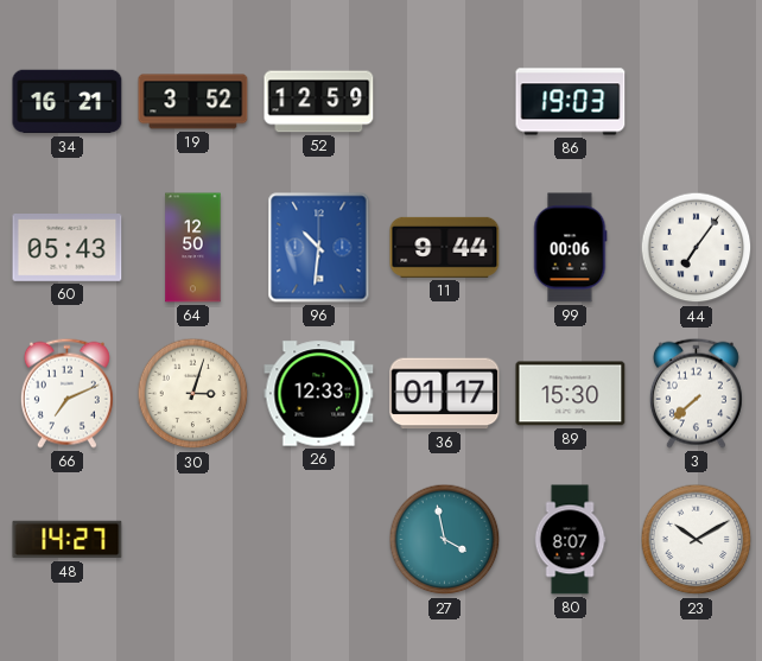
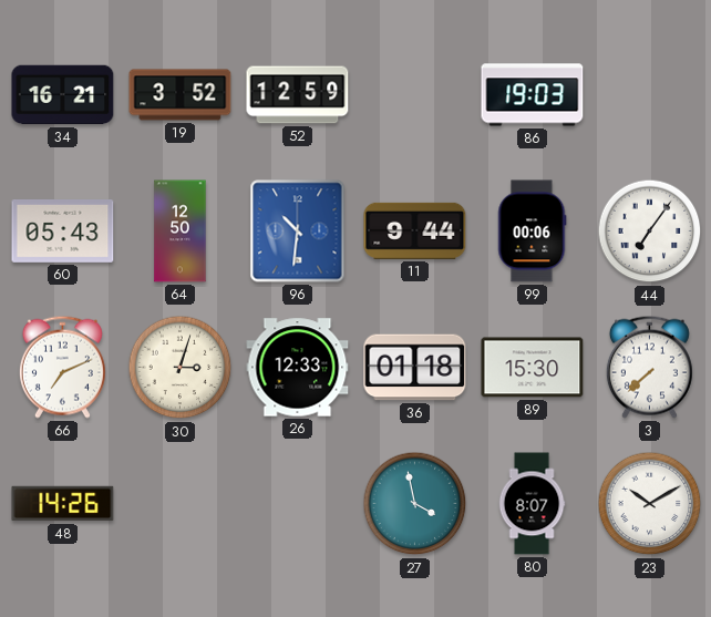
36: 01:17 -> 01:18 (415, 368)
48: 14:27 -> 14:26 (63, 504)
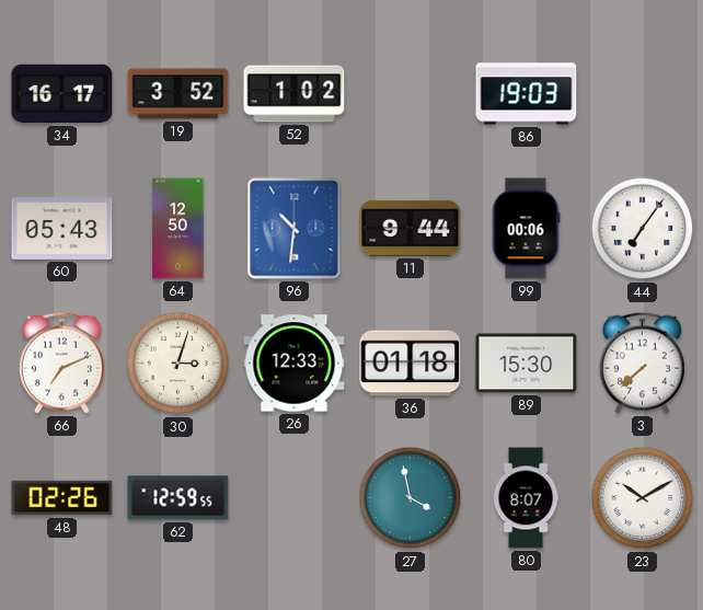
34: 16:21 -> 16:17 (62, 94)
52: 12:59 -> 1:02 (295, 94)
48: 14:26 -> 02:26 (62, 498)
62: none -> 12:59 (178, 498)
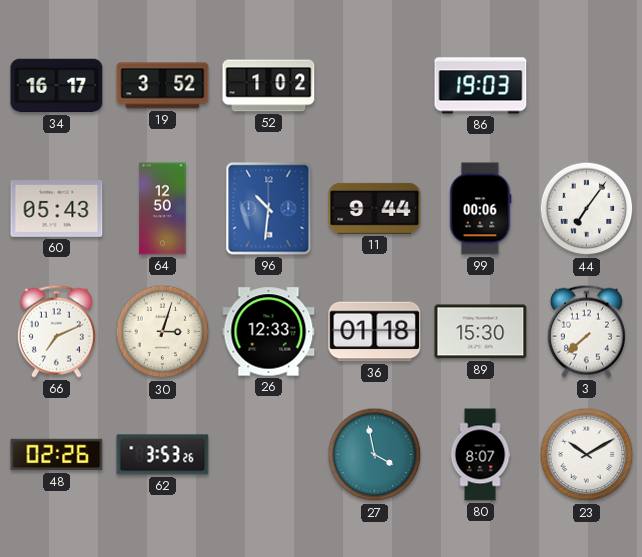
62: 12:59 -> 3:53 (163, 455)
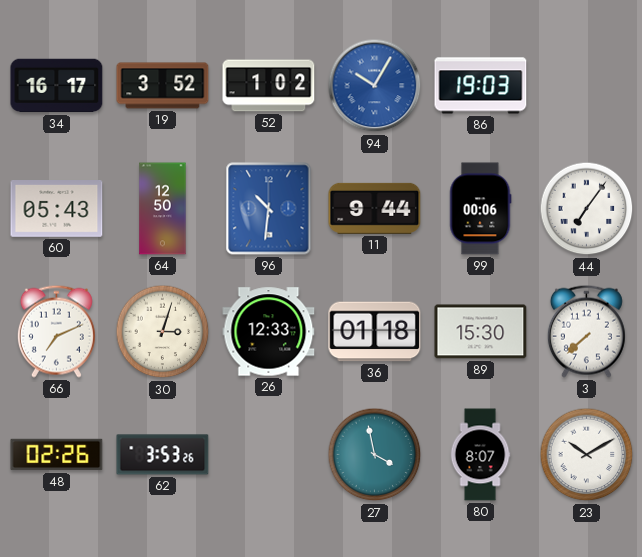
94: none -> 10:05 (375, 86)
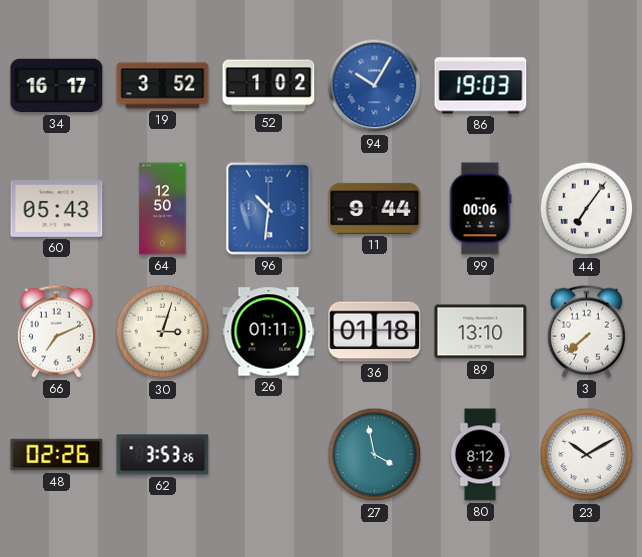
26: 12:33 -> 01:11 (269, 332)
89: 15:30 -> 13:10 (481, 332)
80: 8:07 -> 8:12 (480, 455)
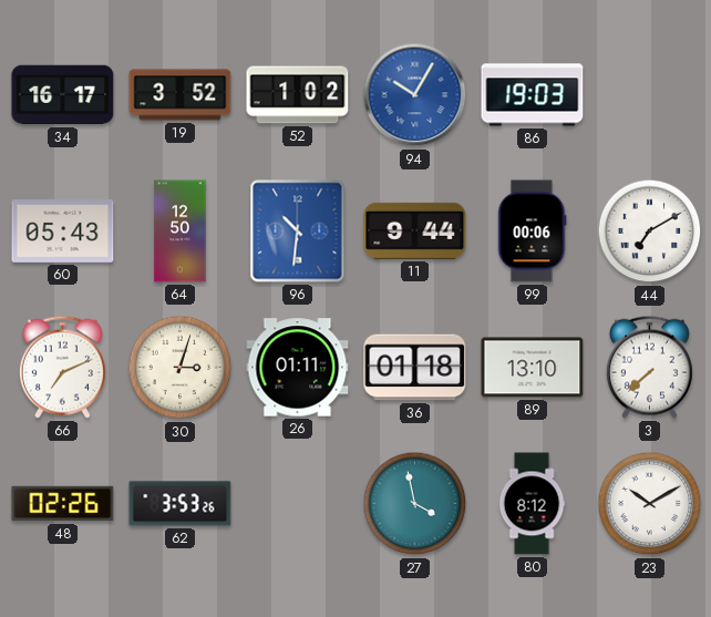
44: 7:06 -> 7:10 (650, 232)
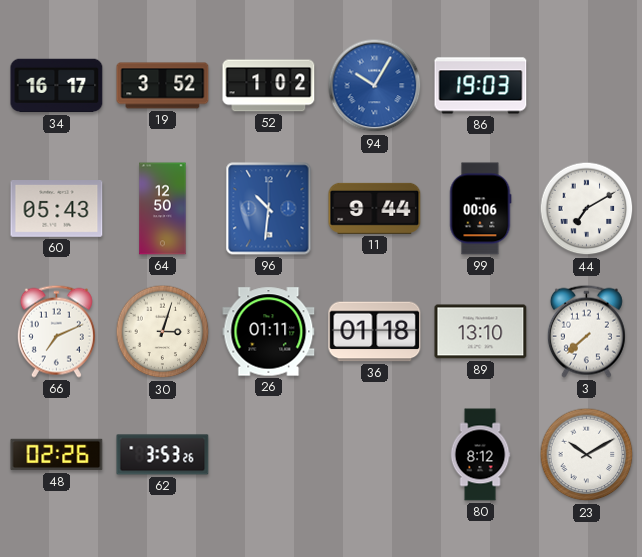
27: 3:58 -> none (415, 504)
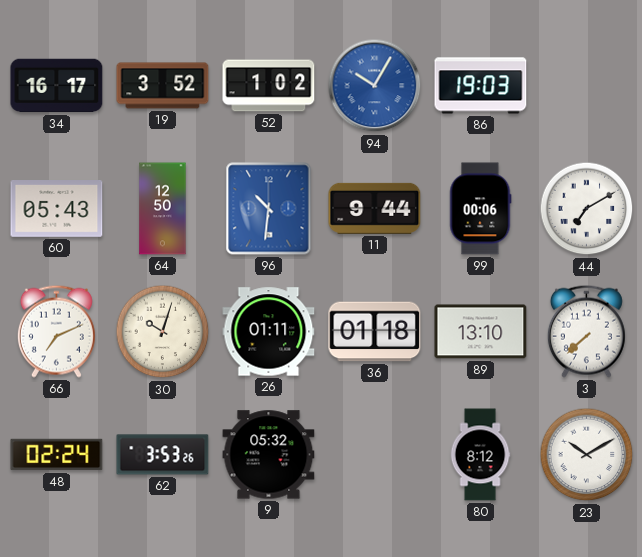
30: 3:03 -> 10:03 (163, 332)
48: 02:26 -> 02:24 (57, 455)
9: none -> 05:32 (269, 455)
